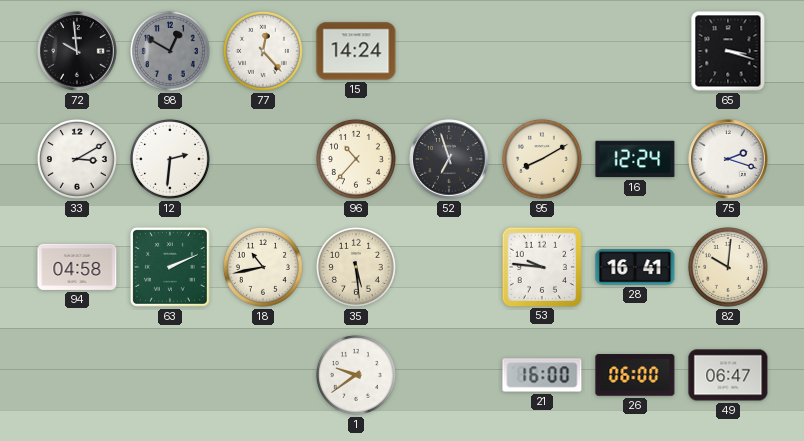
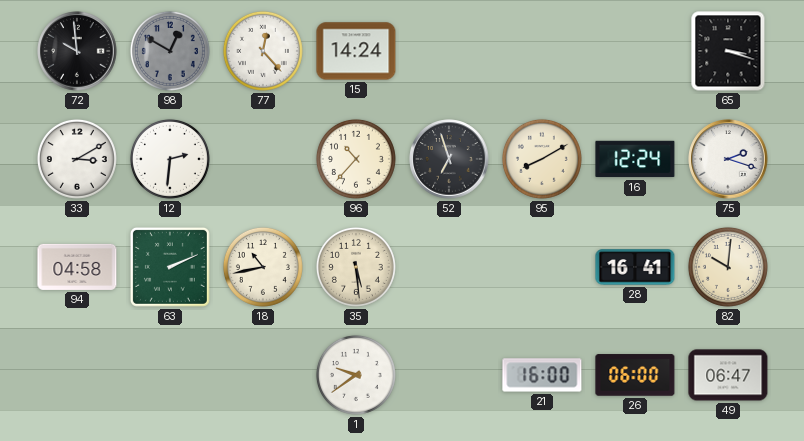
53: 9:46 -> none (541, 266)
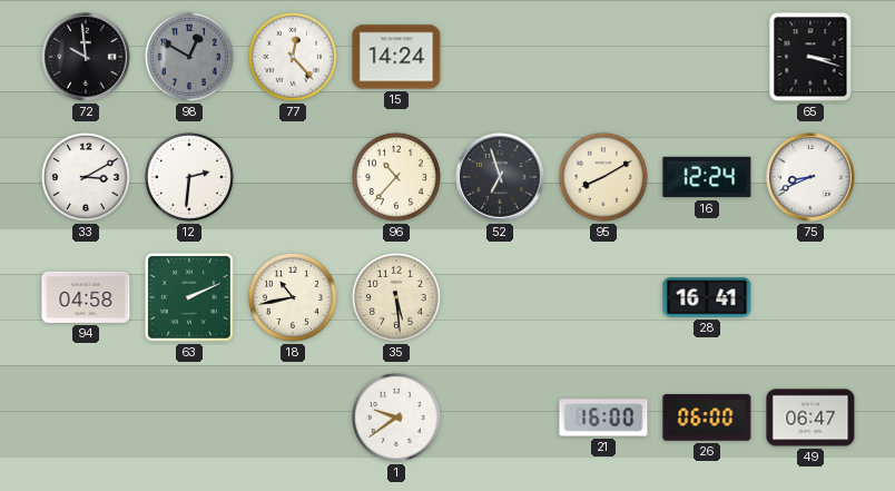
75: 2:18 -> 8:41 (810, 177)
82: 10:01 -> none (728, 267)
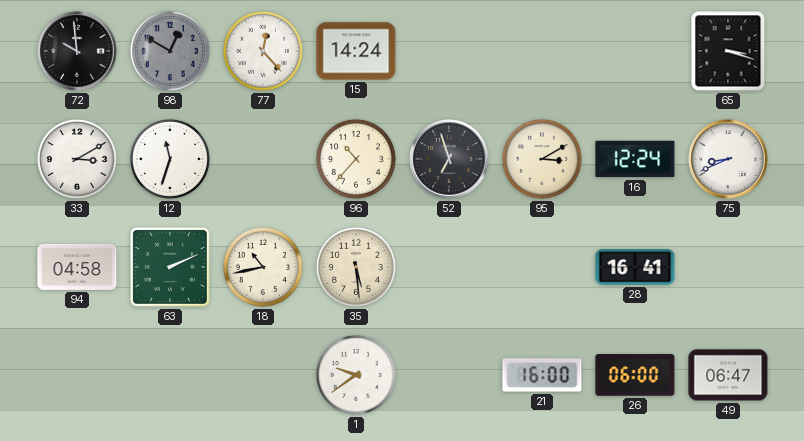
12: 2:31 -> 11:33 (170, 159)
95: 8:10 -> 3:10 (542, 159)
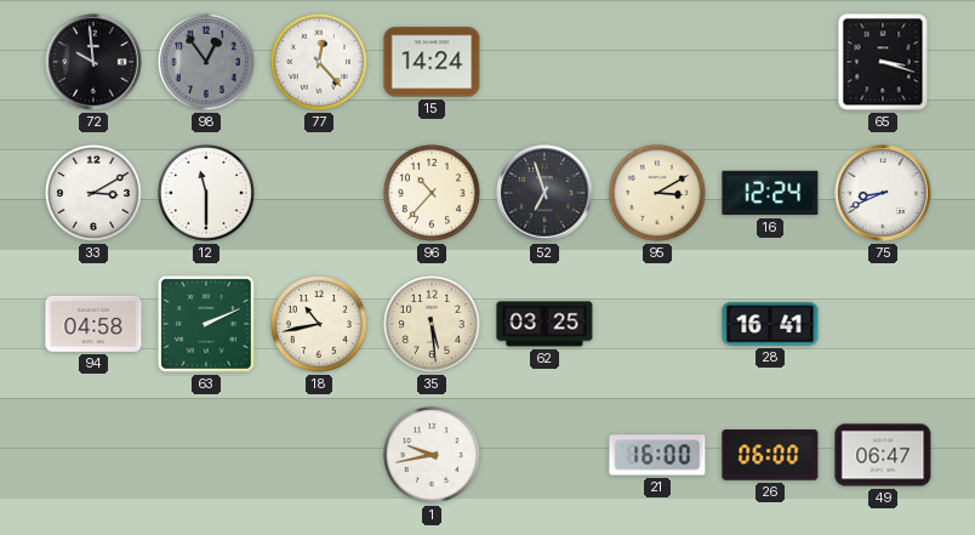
98: 12:50 -> 12:54 (206, 62)
12: 11:33 -> 11:30 (206, 193)
62: none -> 03:25 (544, 324)
1: 9:39 -> 9:43 (432, 455)
